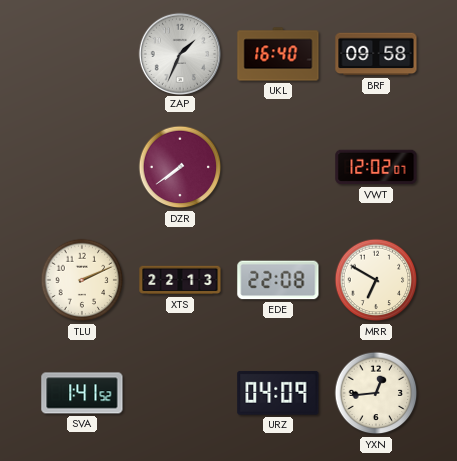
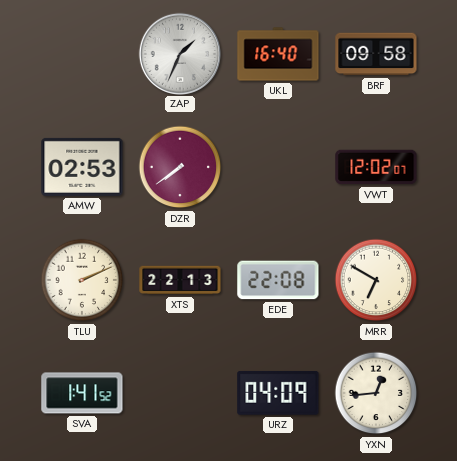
AMW: none -> 02:53 (82, 167)
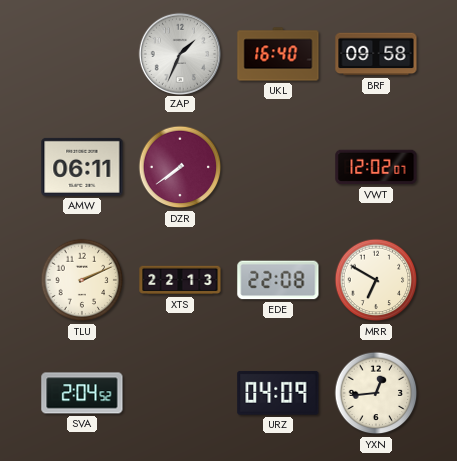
AMW: 02:53 -> 06:11 (82, 167)
SVA: 1:41 -> 2:04 (82, 393)
